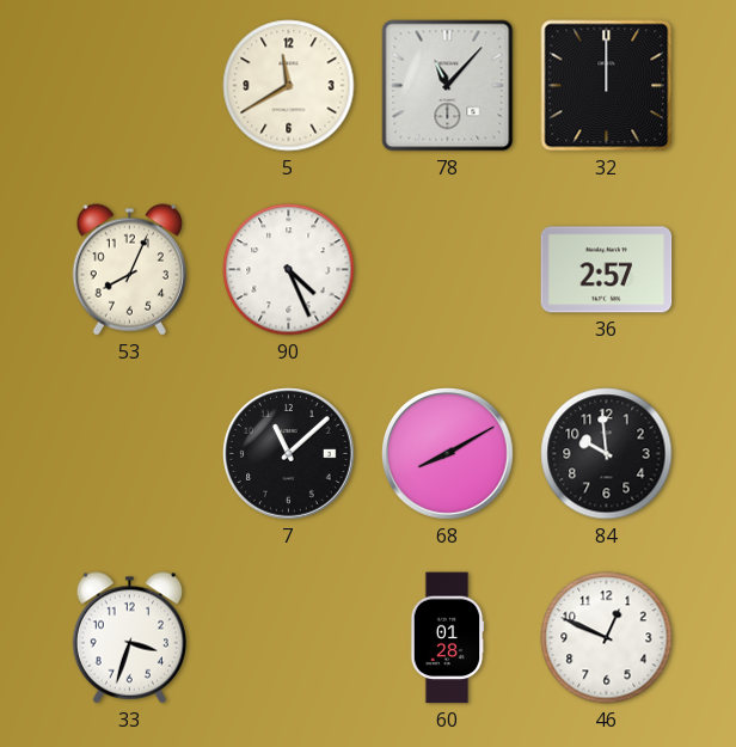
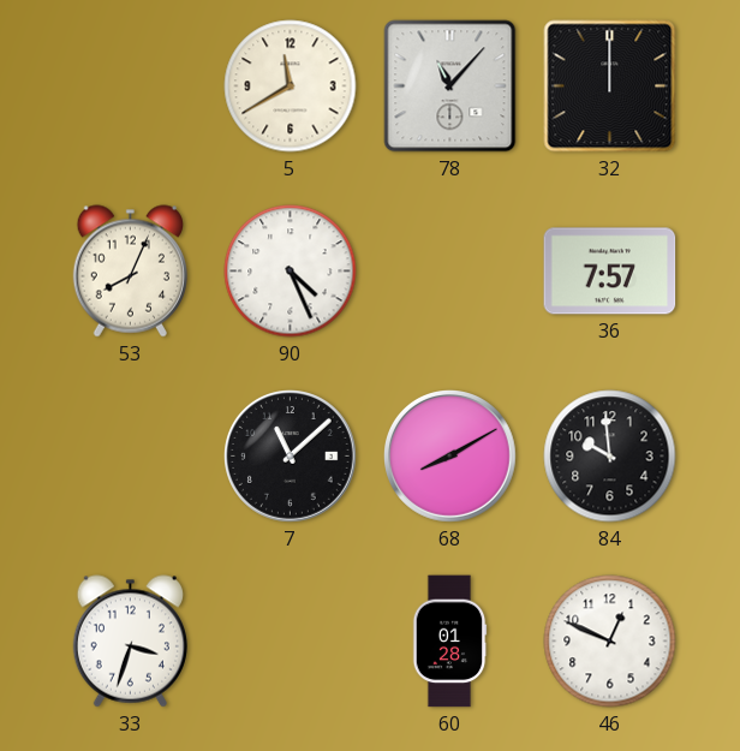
36: 2:57 -> 7:57 (610, 272)
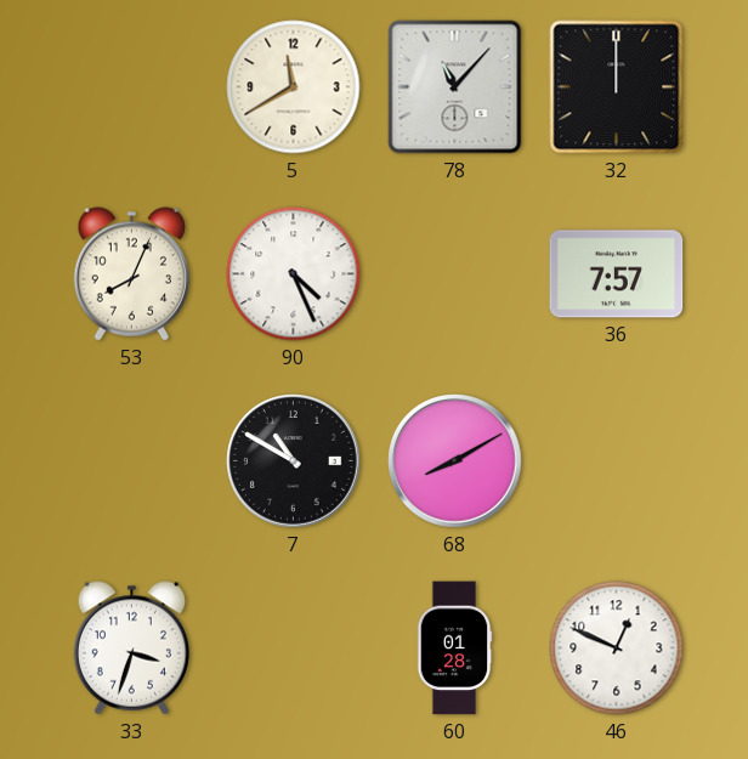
7: 11:08 -> 10:50 (294, 461)
84: 9:59 -> none (610, 457)
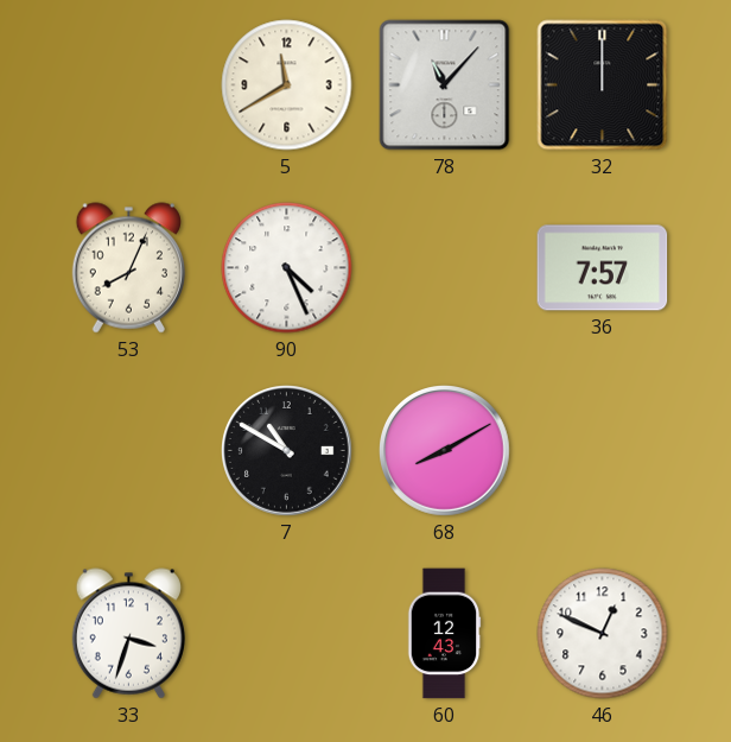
60: 01:28 -> 12:43 (444, 634)
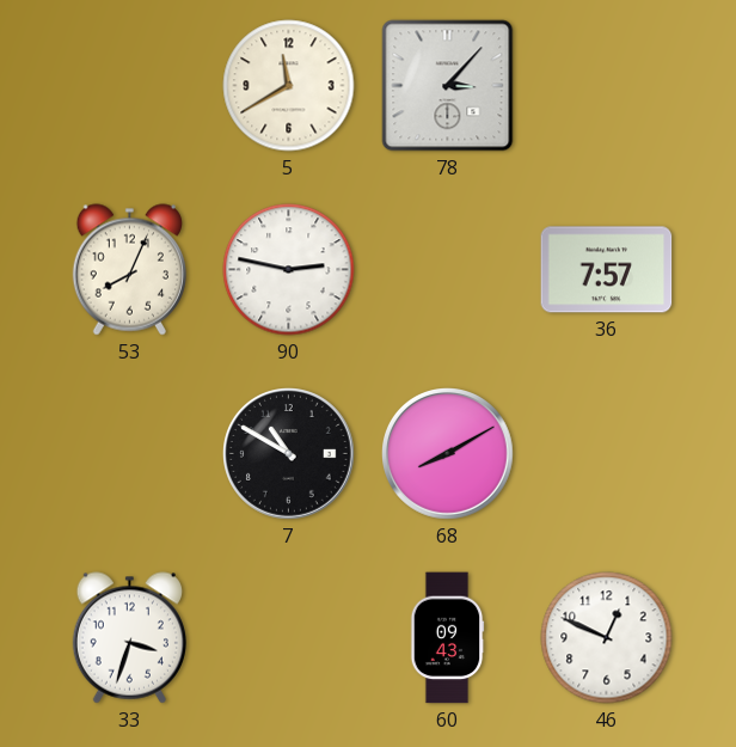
78: 11:07 -> 3:07 (448, 86)
32: 12:00 -> none (603, 85)
90: 4:26 -> 2:47 (289, 270)
60: 12:43 -> 09:43 (447, 638)
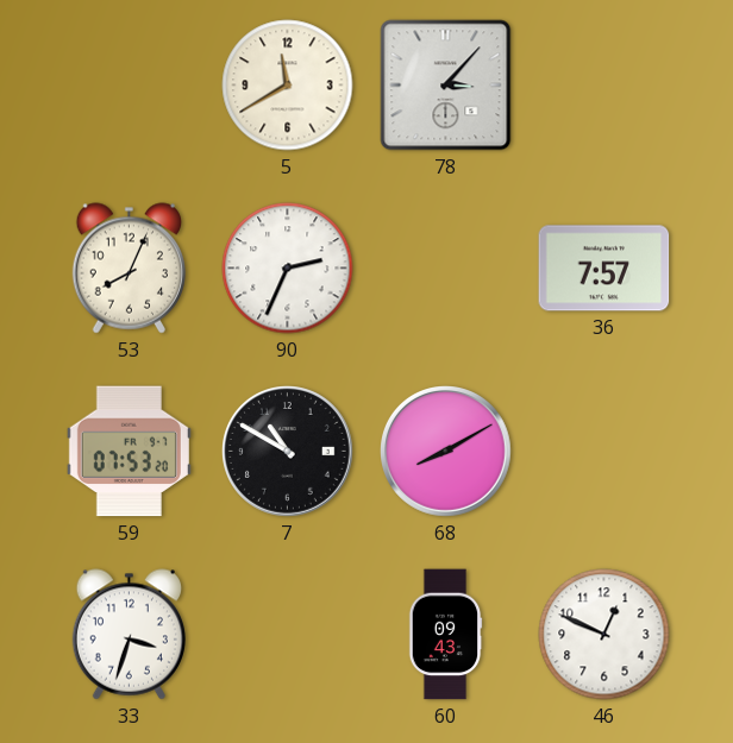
90: 2:47 -> 2:34 (288, 269)
59: none -> 07:53 (129, 452)
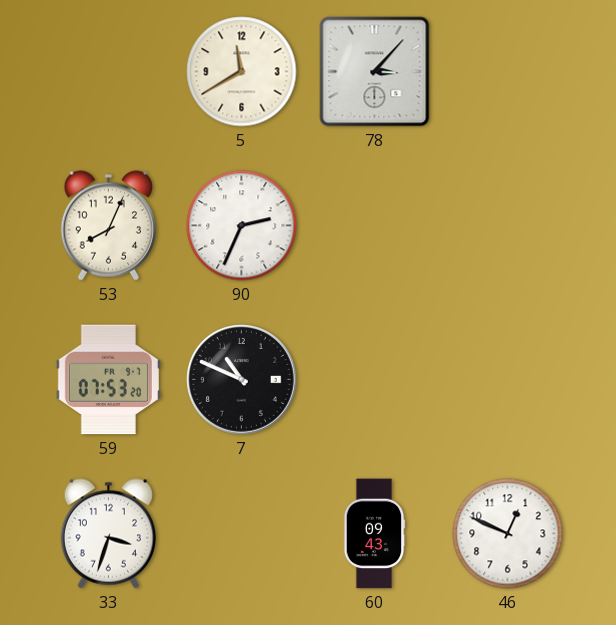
36: 7:57 -> none (604, 269)
7: 10:50 -> 10:49 (242, 380)
68: 8:10 -> none (446, 452)
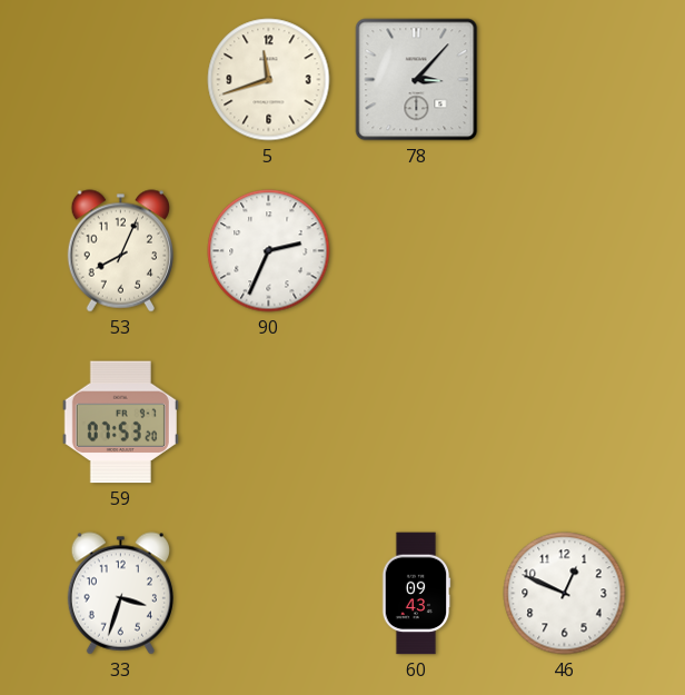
5: 11:40 -> 11:42 (269, 80)
7: 10:49 -> none (242, 380)
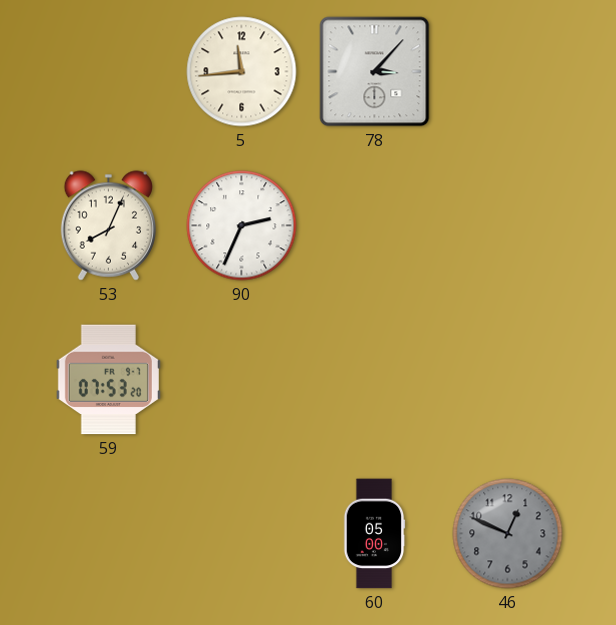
5: 11:42 -> 11:44 (242, 72)
33: 3:33 -> none (120, 594)
60: 09:43 -> 05:00 (374, 534)
46 dial: white -> grey (508, 534)
